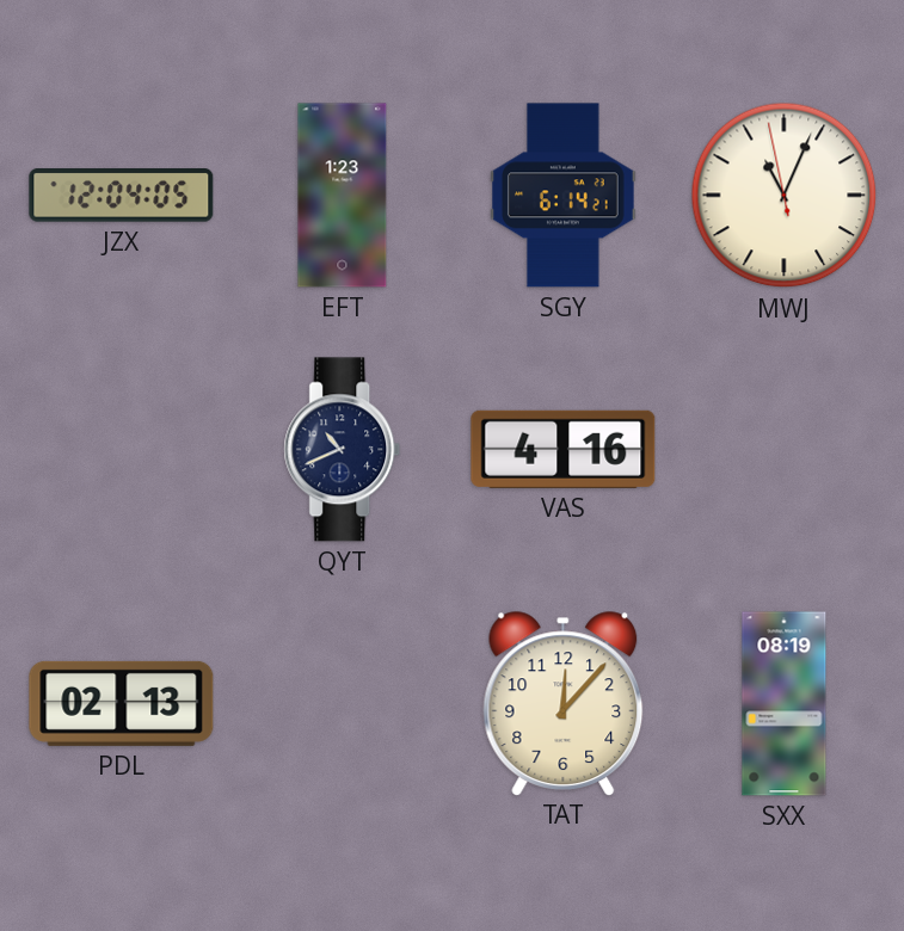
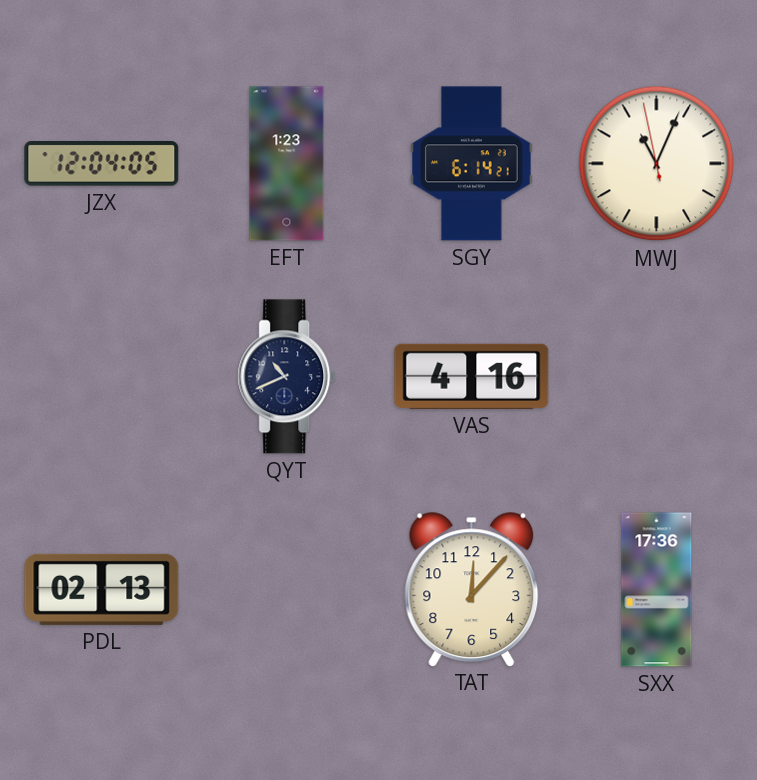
SXX: 08:19 -> 17:36 (657, 590)
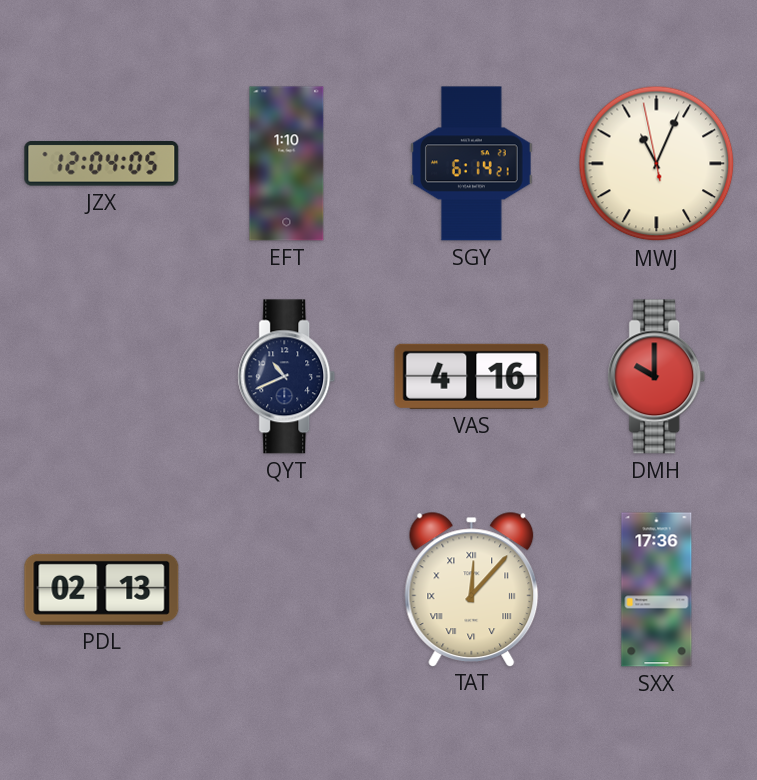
EFT: 1:23 -> 1:10 (287, 164)
DMH: none -> 10:00 (657, 377)
TAT numerals: Arabic -> Roman (472, 589)
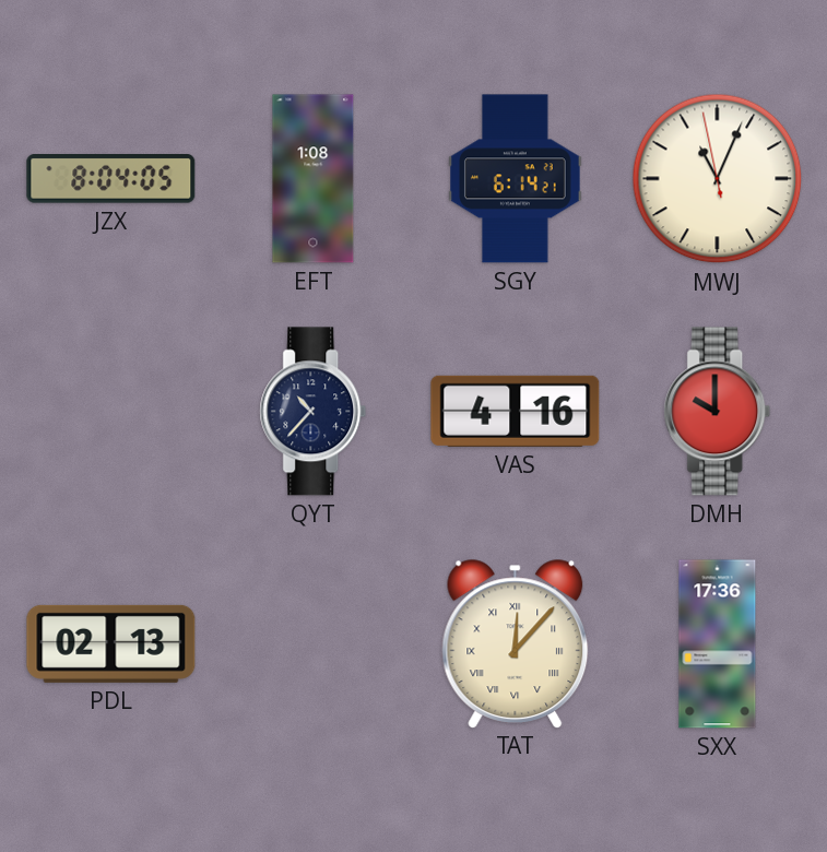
JZX: 12:04 -> 8:04 (111, 179)
EFT: 1:10 -> 1:08 (314, 179)
QYT: 10:41 -> 10:37 (314, 412)
